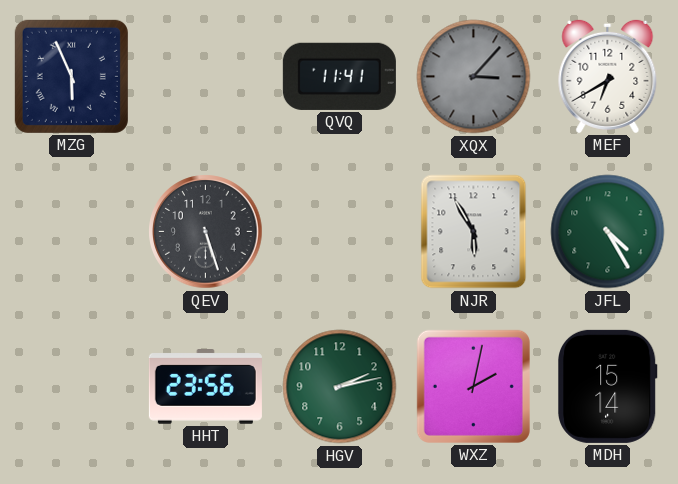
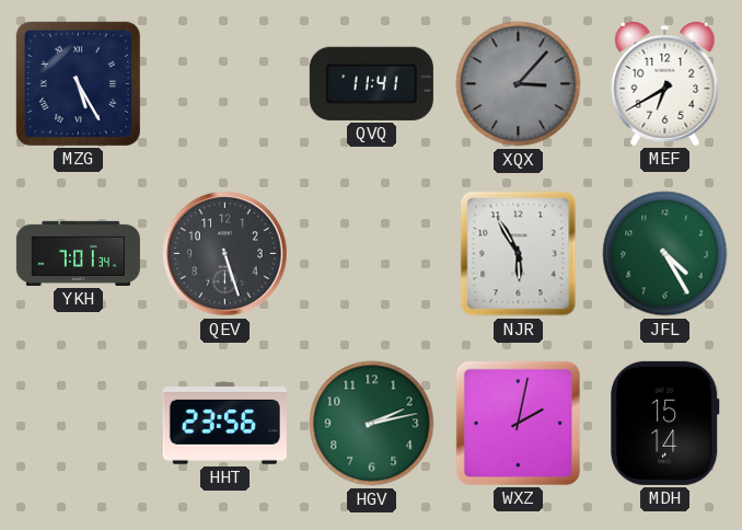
MZG: 5:56 -> 5:25 (78, 83)
YKH: none -> 7:01 (78, 253)
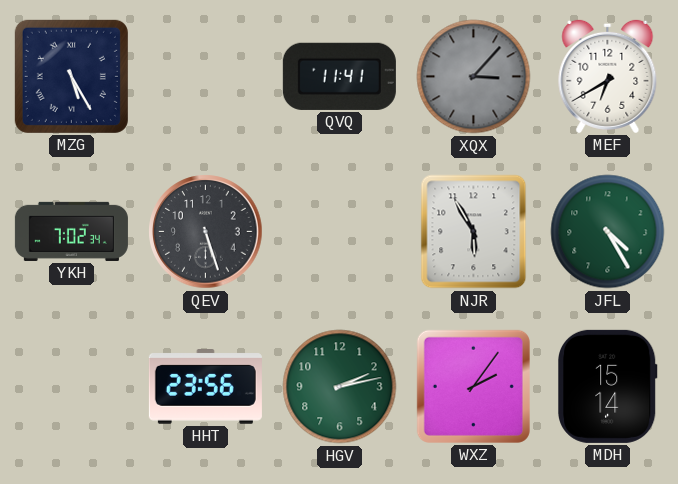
YKH: 7:01 -> 7:02 (71, 231)
WXZ: 2:02 -> 2:06 (473, 386)
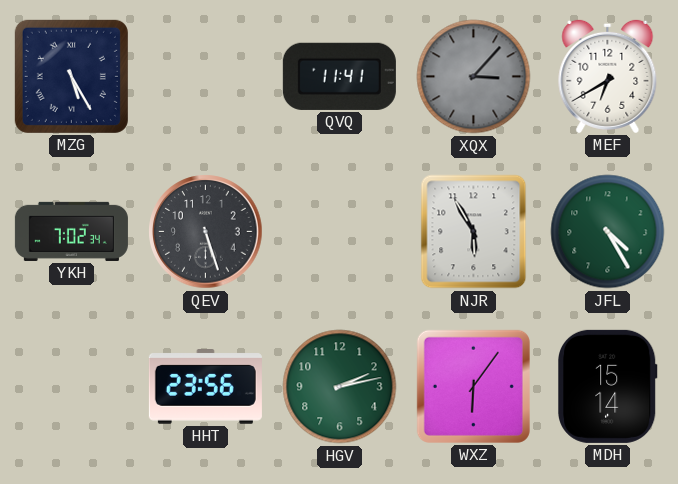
WXZ: 2:06 -> 6:06 (473, 386)
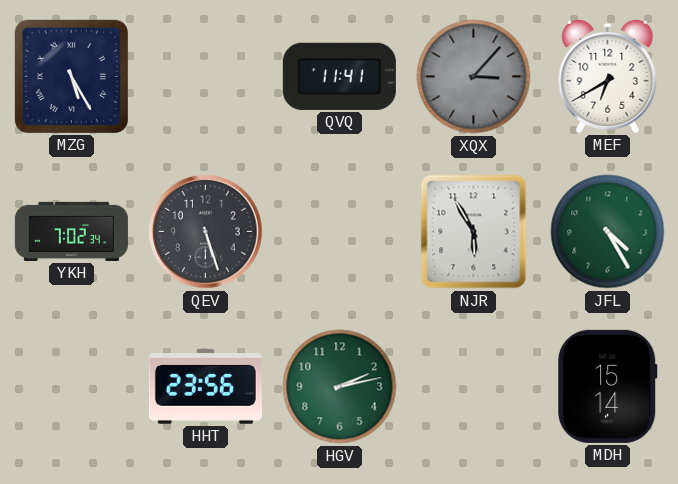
WXZ: 6:06 -> none (473, 386)
